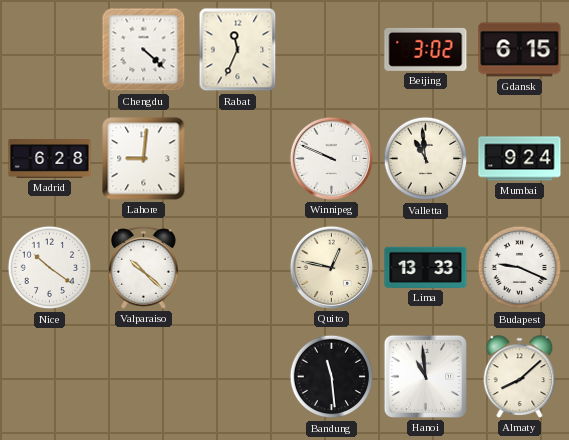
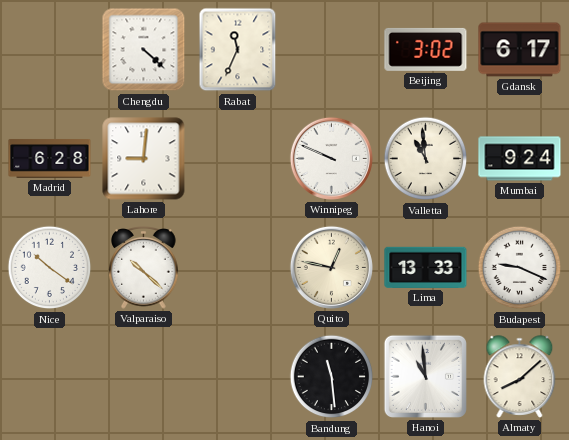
Gdansk: 6:15 -> 6:17 (520, 50)
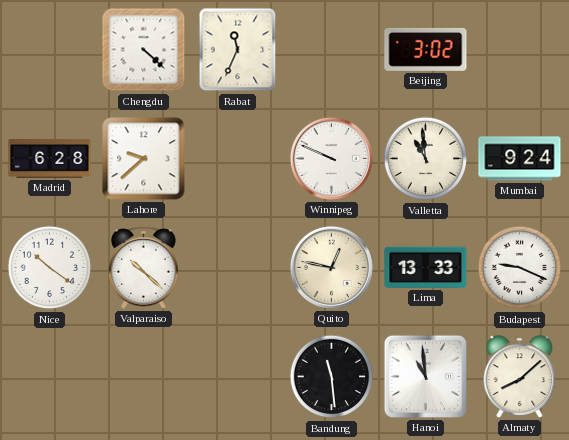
Gdansk: 6:17 -> none (520, 50)
Lahore: 9:01 -> 9:38 (144, 159)
